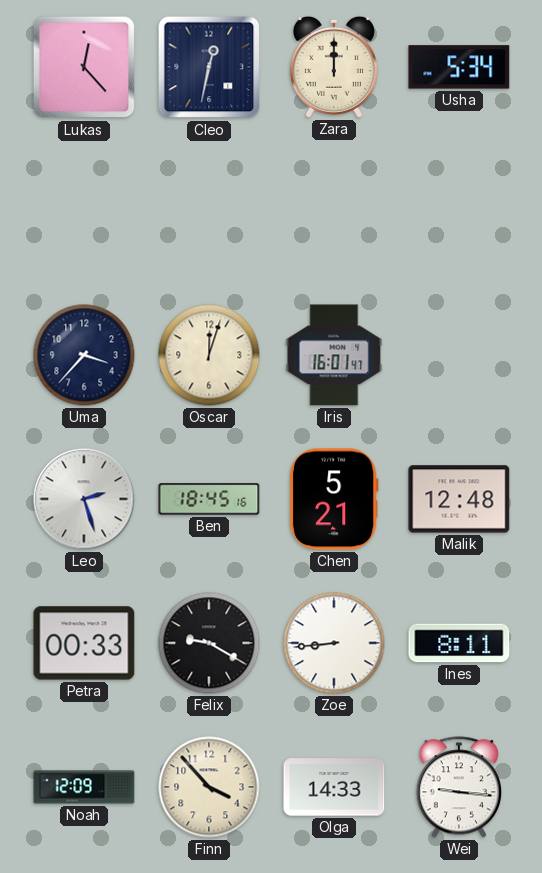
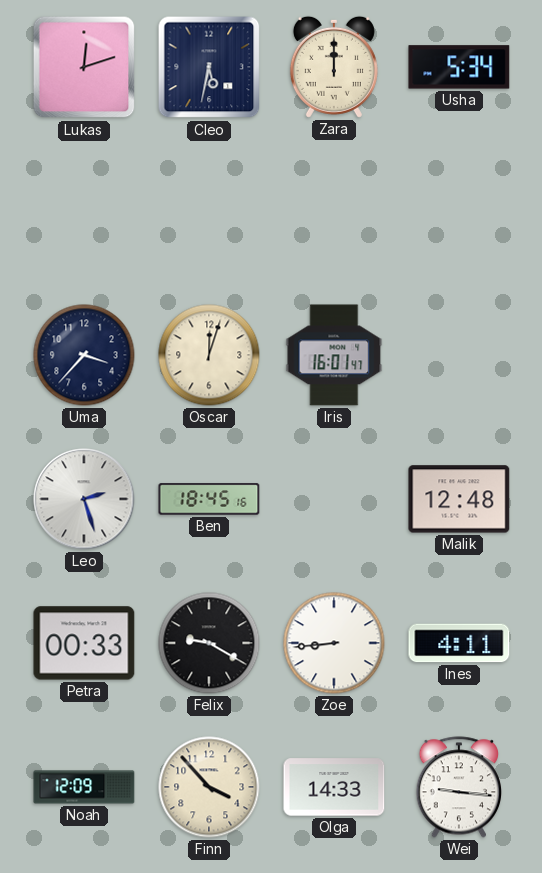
Lukas: 12:23 -> 12:12 (84, 67)
Cleo: 12:32 -> 5:32 (209, 67)
Chen: 5:21 -> none (334, 499)
Ines: 8:11 -> 4:11 (459, 643)
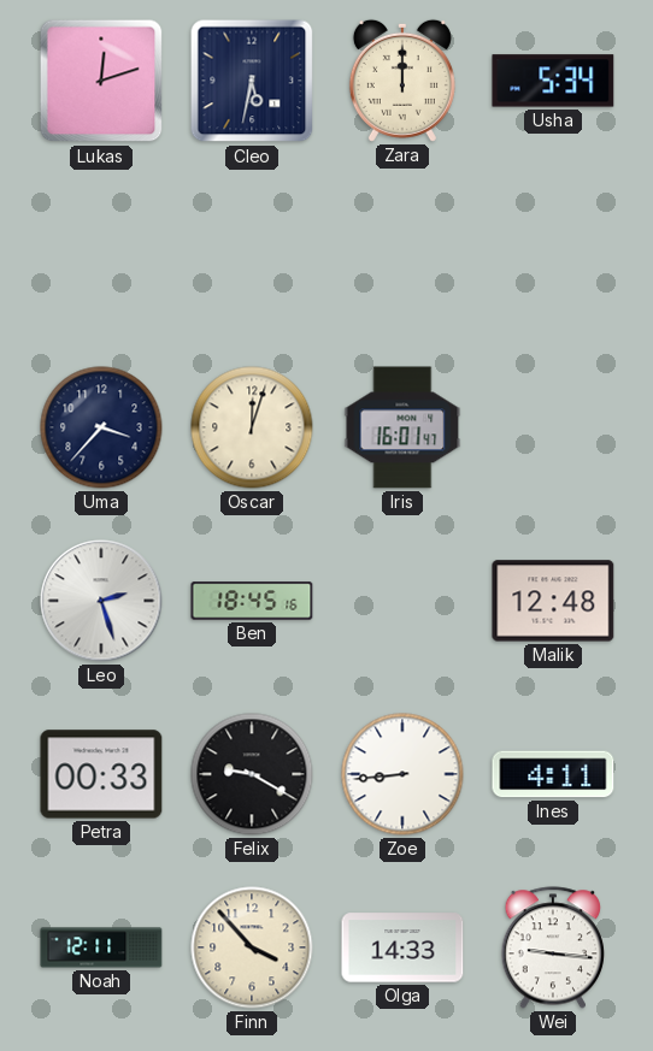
Noah: 12:09 -> 12:11 (101, 947)
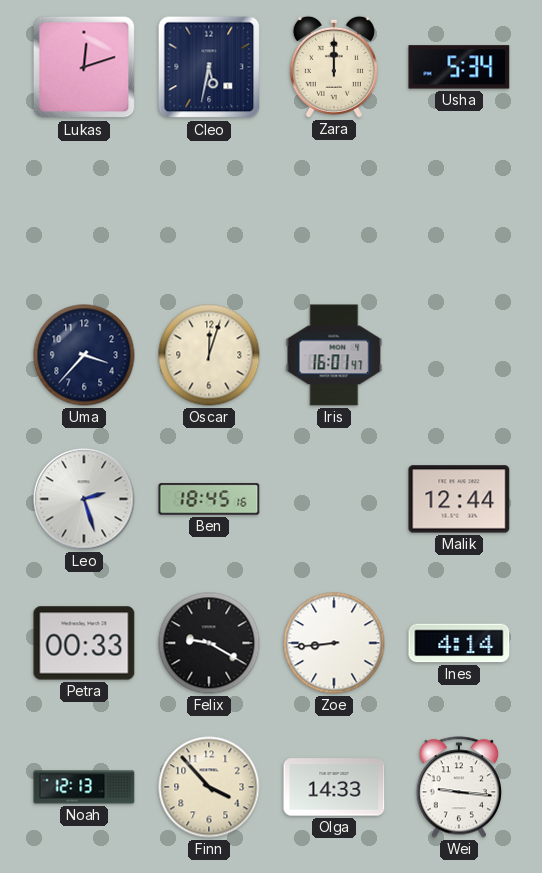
Malik: 12:48 -> 12:44 (459, 499)
Ines: 4:11 -> 4:14 (459, 643)
Noah: 12:11 -> 12:13 (84, 787)
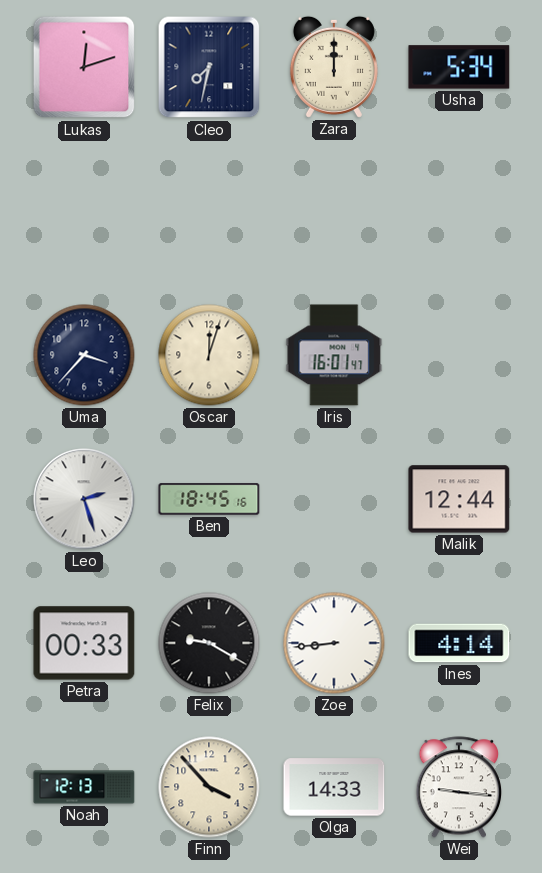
Cleo: 5:32 -> 7:32 (209, 67)
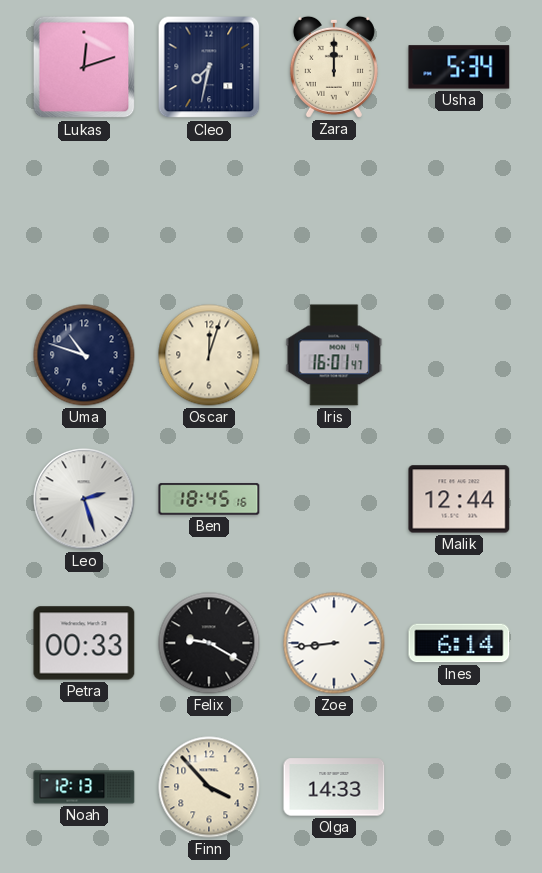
Uma: 3:37 -> 10:48 (84, 355)
Ines: 4:14 -> 6:14 (459, 643)
Wei: 9:16 -> none (458, 787)
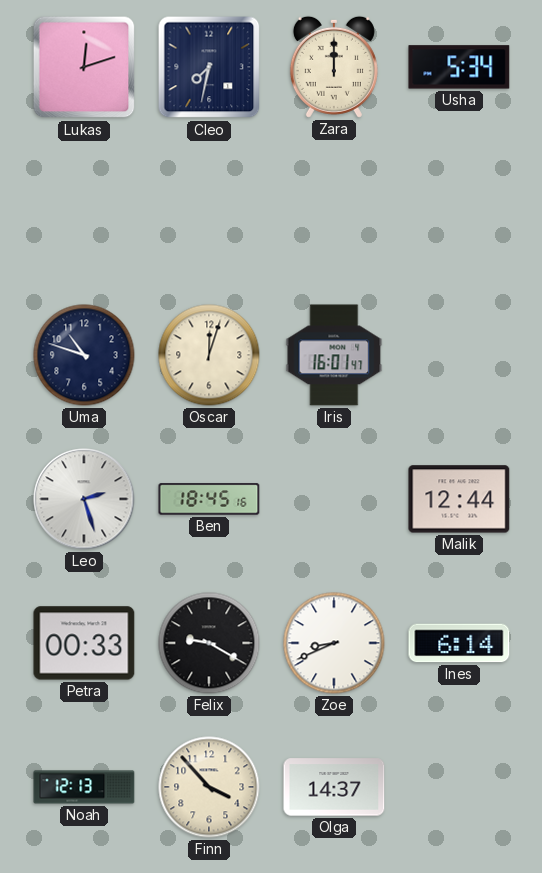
Zoe: 8:44 -> 8:41 (334, 643)
Olga: 14:33 -> 14:37 (334, 787)
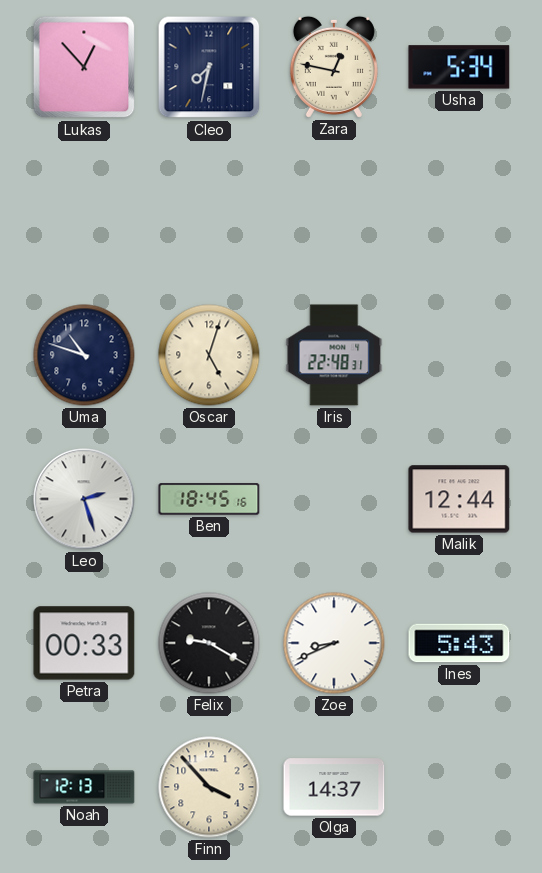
Lukas: 12:12 -> 12:53 (84, 67)
Zara: 12:00 -> 12:47 (334, 67)
Oscar: 12:03 -> 5:03 (209, 355)
Iris: 16:01 -> 22:48 (334, 355)
Ines: 6:14 -> 5:43 (459, 643)
